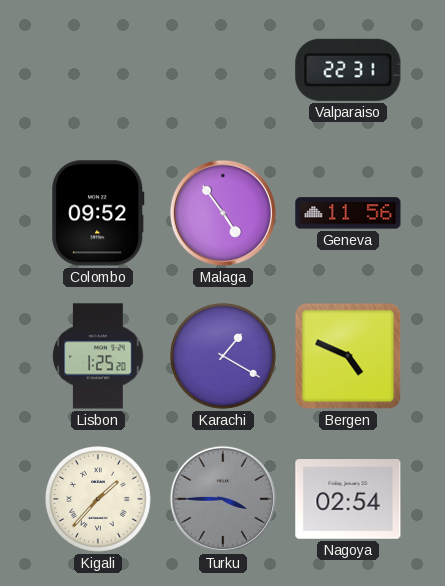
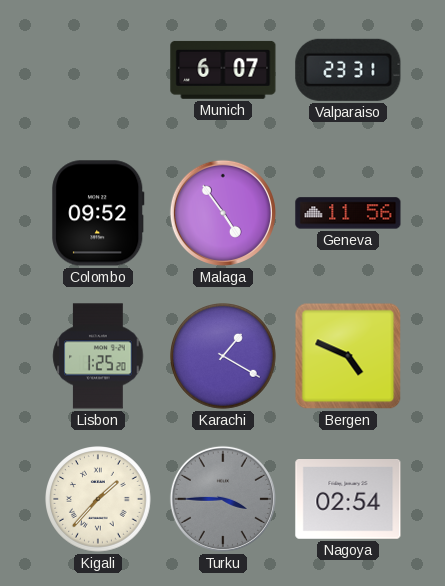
Munich: none -> 6:07 (223, 70)
Valparaiso: 22:31 -> 23:31 (348, 70)
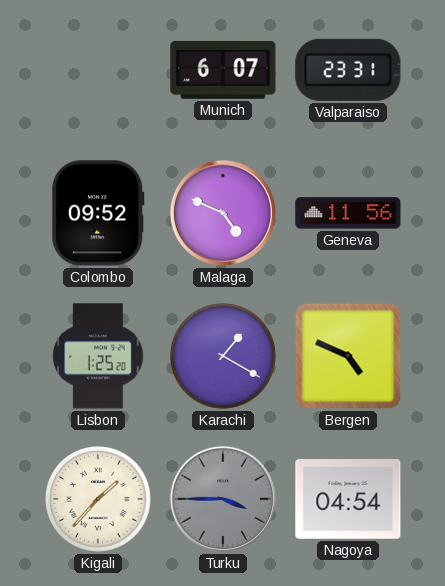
Malaga: 4:54 -> 4:49 (223, 213)
Nagoya: 02:54 -> 04:54 (348, 500)
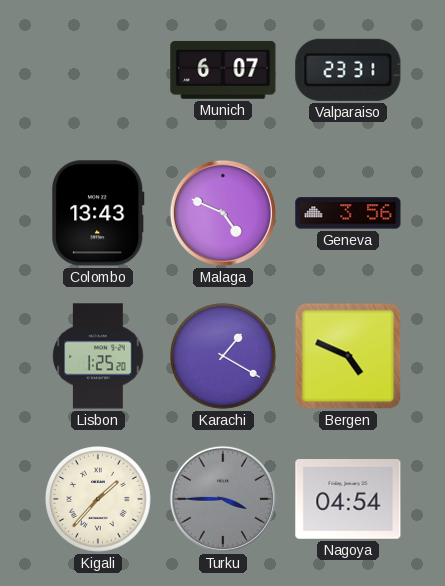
Colombo: 09:52 -> 13:43 (98, 213)
Geneva: 11:56 -> 3:56 (348, 213)
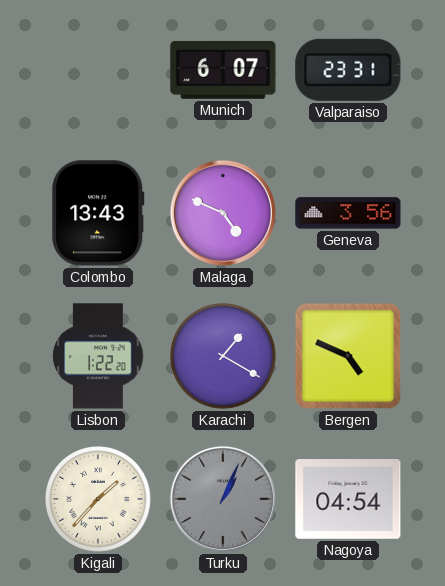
Lisbon: 1:25 -> 1:22 (98, 356)
Turku: 3:45 -> 1:04 (223, 499)
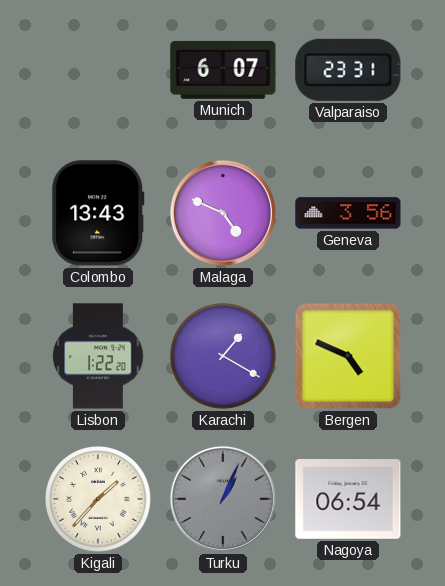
Nagoya: 04:54 -> 06:54 (348, 500)
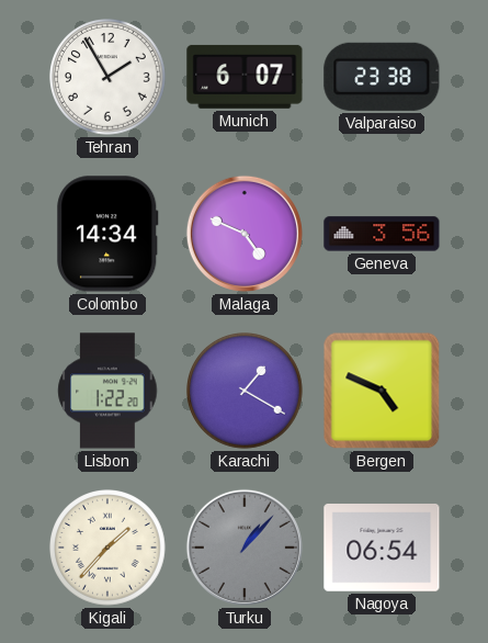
Tehran: none -> 1:55 (107, 77)
Valparaiso: 23:31 -> 23:38 (382, 77)
Colombo: 13:43 -> 14:34 (107, 234)
Turku: 1:04 -> 1:07 (245, 548)
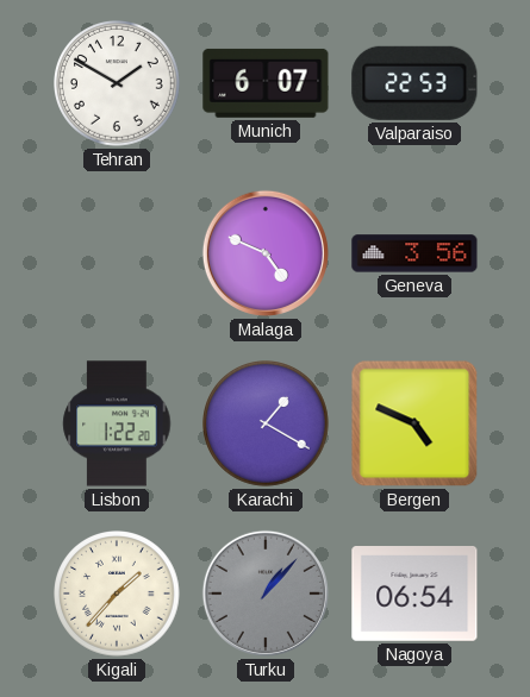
Tehran: 1:55 -> 1:50 (117, 83)
Valparaiso: 23:38 -> 22:53 (414, 83)
Colombo: 14:34 -> none (107, 234)
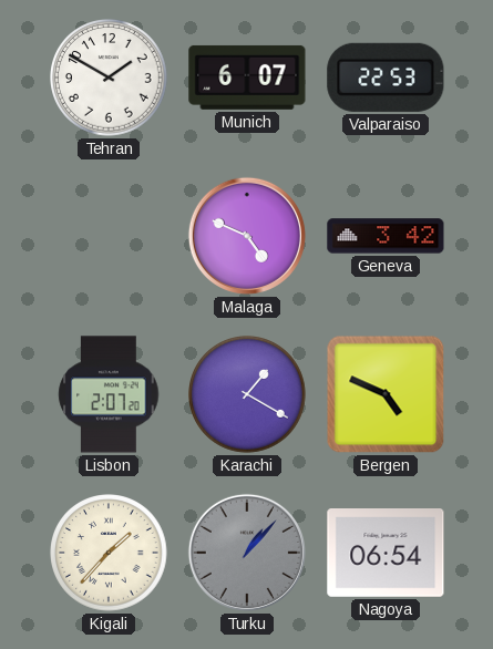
Geneva: 3:56 -> 3:42 (386, 236)
Lisbon: 1:22 -> 2:07 (109, 394)
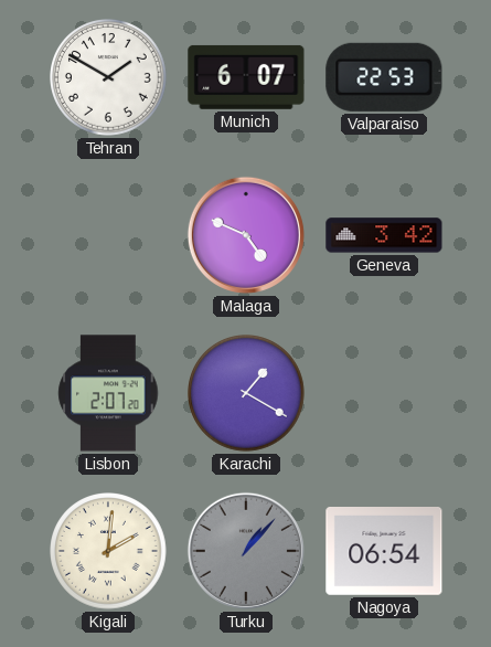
Bergen: 4:49 -> none (386, 394)
Kigali: 1:37 -> 2:01 (108, 551)
